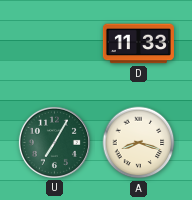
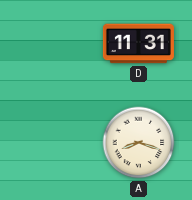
D: 11:33 -> 11:31 (138, 44)
U: 7:05 -> none (54, 142)
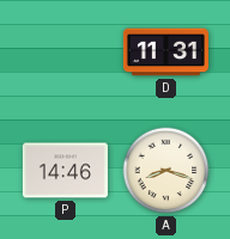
P: none -> 14:46 (65, 171)
